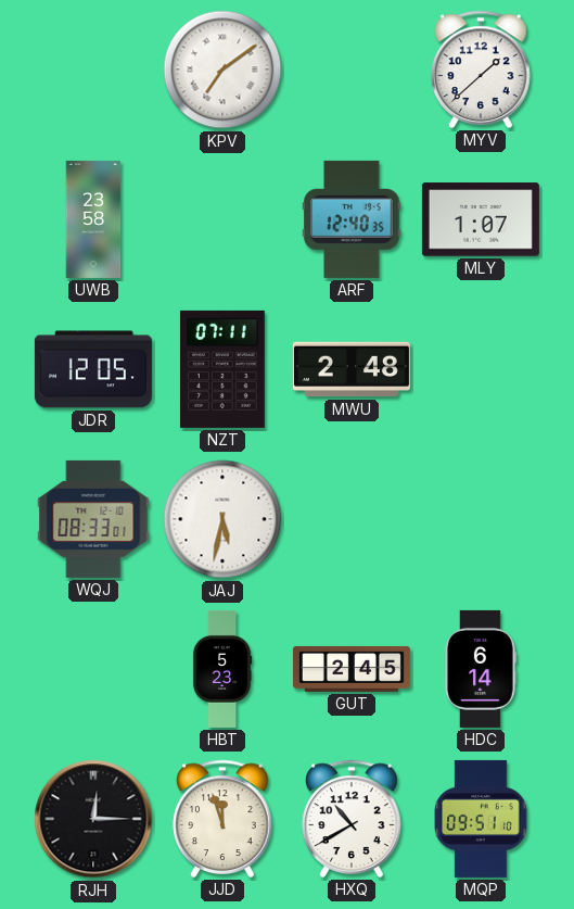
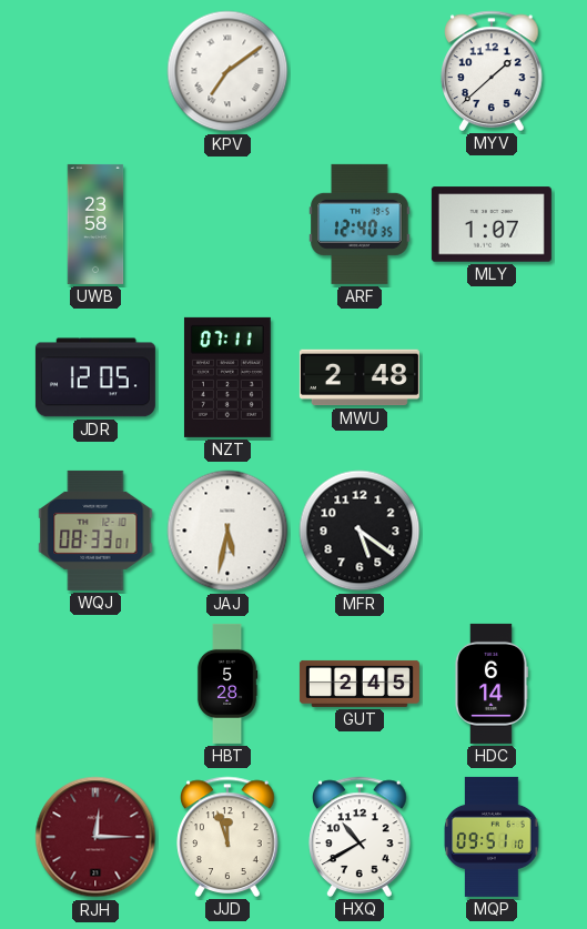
MFR: none -> 5:21 (360, 531)
HBT: 5:23 -> 5:28 (227, 684)
RJH dial: black -> burgundy (95, 837)
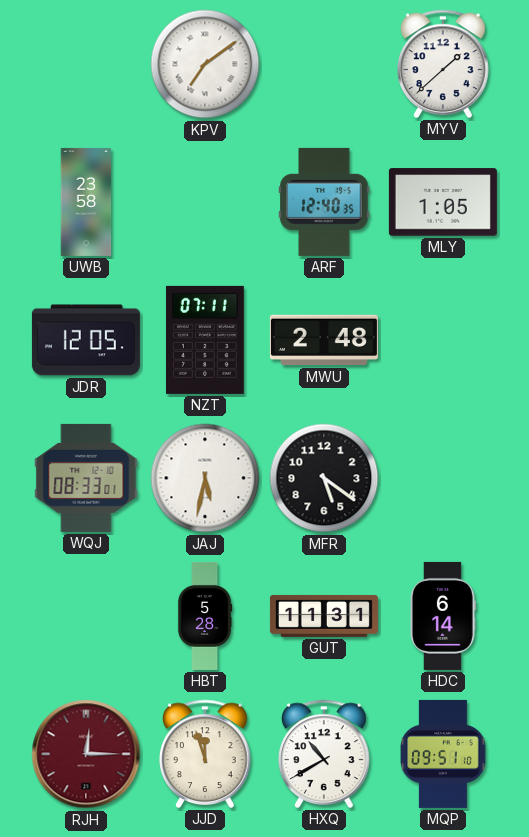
MLY: 1:07 -> 1:05 (443, 202)
GUT: 2:45 -> 11:31 (324, 616)
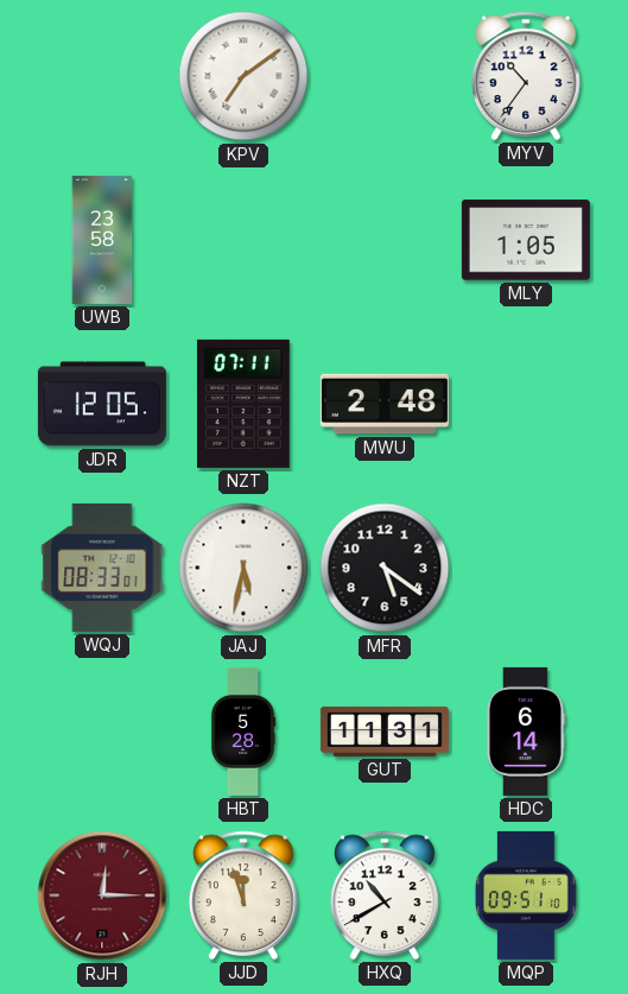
MYV: 1:38 -> 10:36 (526, 76)
ARF: 12:40 -> none (324, 202)
